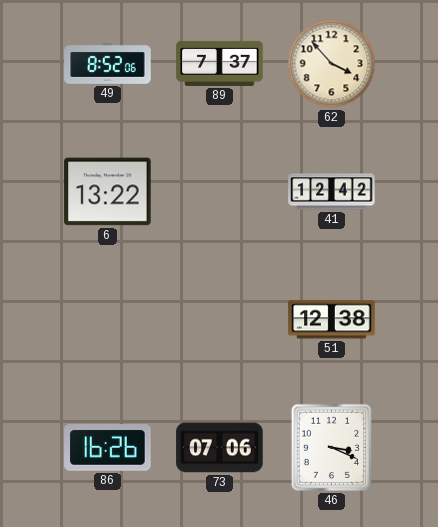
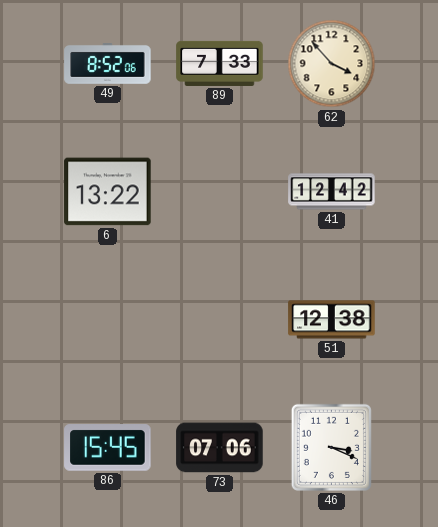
89: 7:37 -> 7:33 (220, 63)
86: 16:26 -> 15:45 (108, 448)
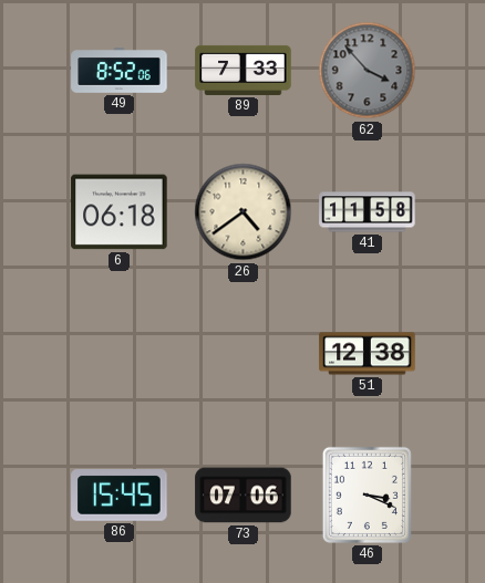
62 dial: cream -> grey (368, 71)
6: 13:22 -> 06:18 (120, 212)
26: none -> 4:39 (244, 212)
41: 12:42 -> 11:58 (368, 212)
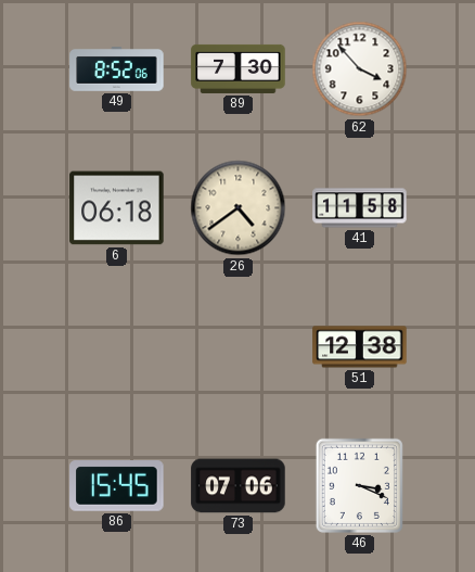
89: 7:33 -> 7:30 (239, 68)
62 dial: grey -> white (360, 69)
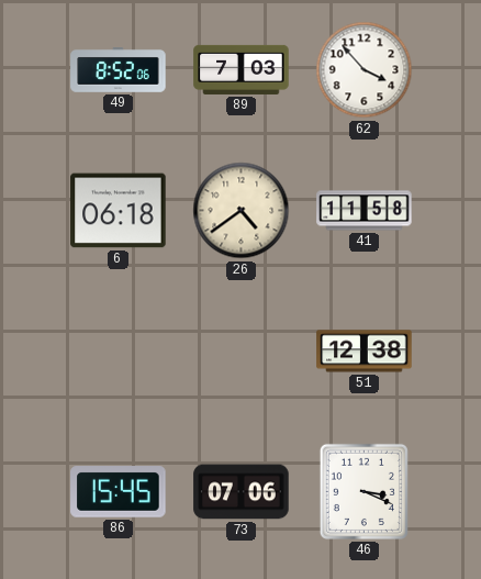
89: 7:30 -> 7:03 (242, 69)
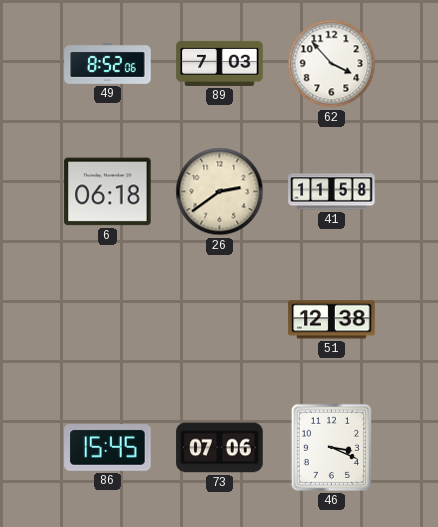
26: 4:39 -> 2:39 (220, 192)
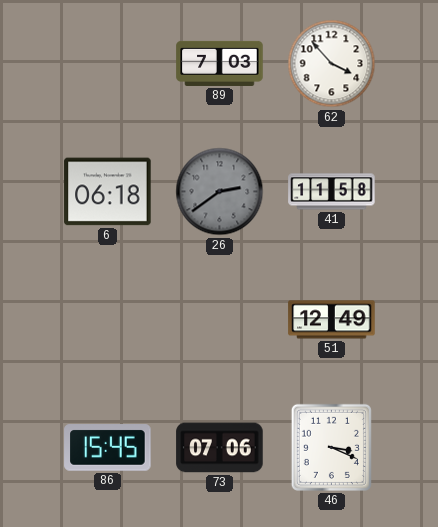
49: 8:52 -> none (108, 64)
26 dial: cream -> grey (220, 192)
51: 12:38 -> 12:49 (332, 320)
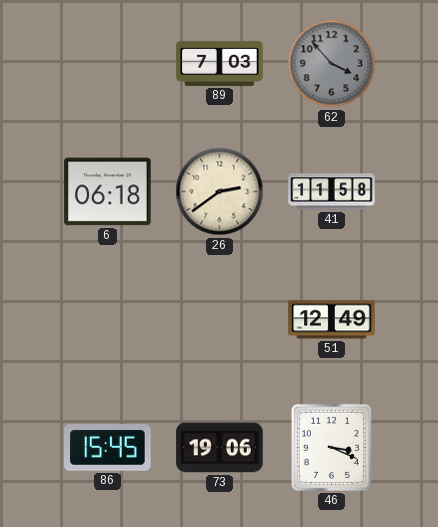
62 dial: white -> grey (332, 64)
26 dial: grey -> cream (220, 192)
73: 07:06 -> 19:06 (220, 448)
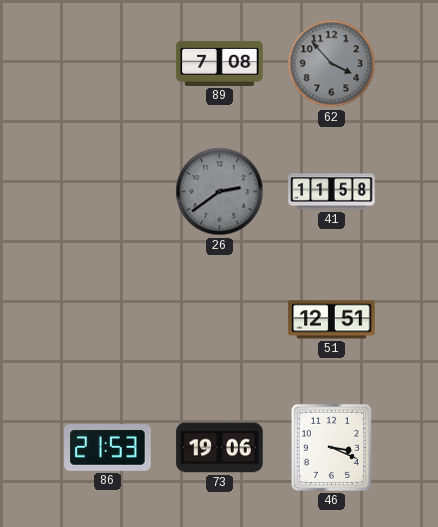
89: 7:03 -> 7:08 (220, 63)
6: 06:18 -> none (108, 192)
26 dial: cream -> grey (220, 192)
51: 12:49 -> 12:51 (332, 320)
86: 15:45 -> 21:53 (108, 448)
